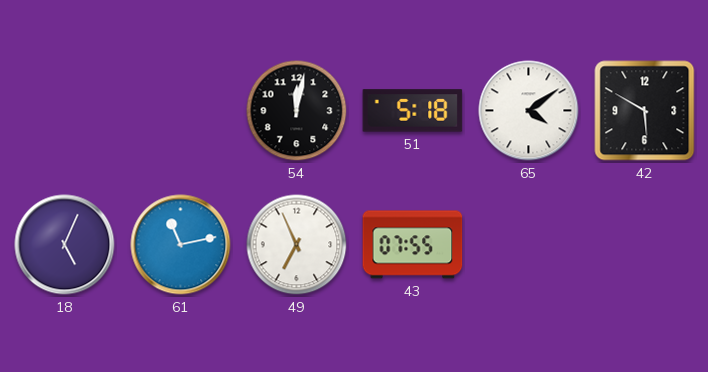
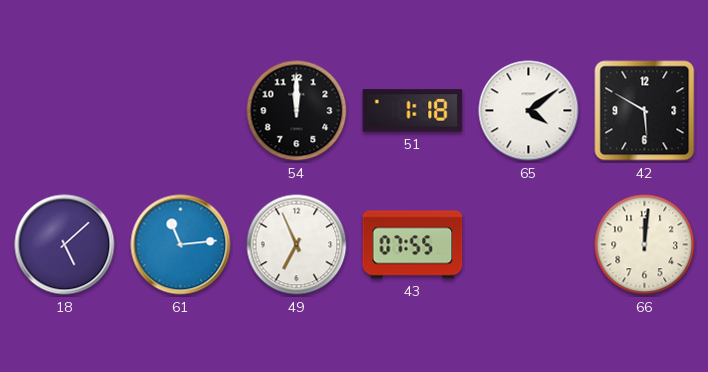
54: 12:02 -> 12:00 (297, 111)
51: 5:18 -> 1:18 (413, 111)
18: 5:04 -> 5:08 (65, 245)
61: 11:13 -> 11:14 (181, 245)
66: none -> 12:01 (645, 245)
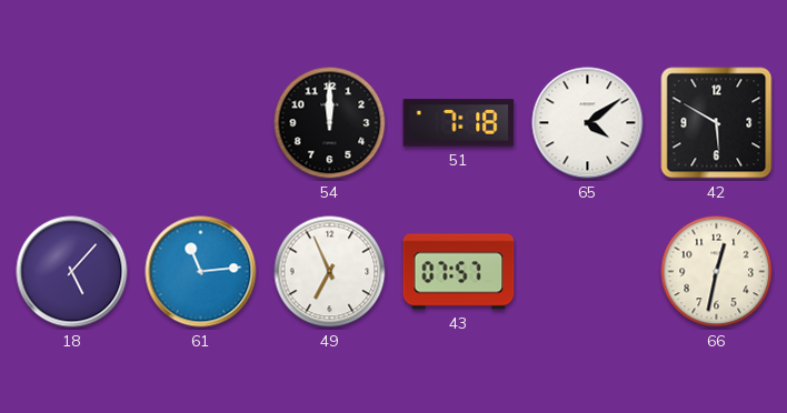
51: 1:18 -> 7:18 (459, 123)
18: 5:08 -> 5:07 (72, 272)
43: 07:55 -> 07:57 (459, 272)
66: 12:01 -> 12:32 (717, 272)
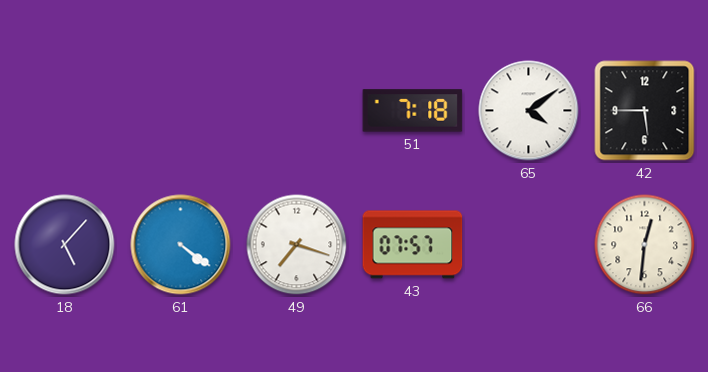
54: 12:00 -> none (330, 123)
42: 5:50 -> 5:45 (645, 111)
61: 11:14 -> 4:21 (181, 245)
49: 6:56 -> 7:18 (297, 245)
66: 12:32 -> 12:31 (645, 245)
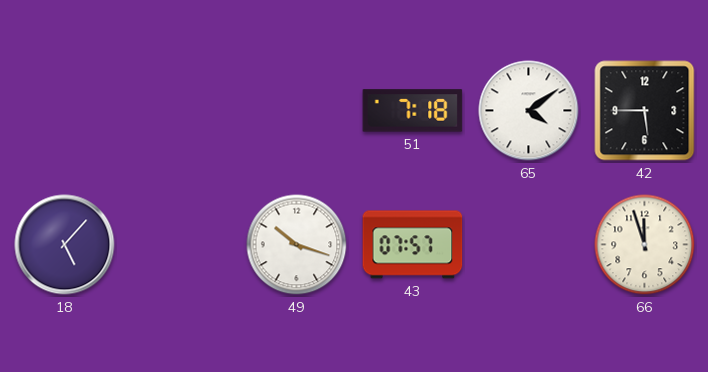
61: 4:21 -> none (181, 245)
49: 7:18 -> 10:18 (297, 245)
66: 12:31 -> 11:57 (645, 245)
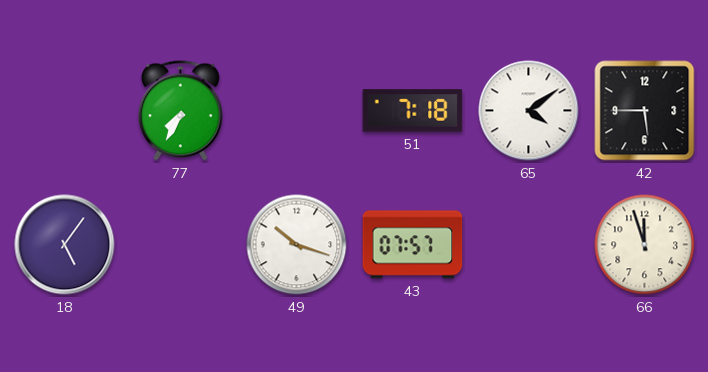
77: none -> 7:35 (180, 111)
18: 5:07 -> 5:06 (65, 245)
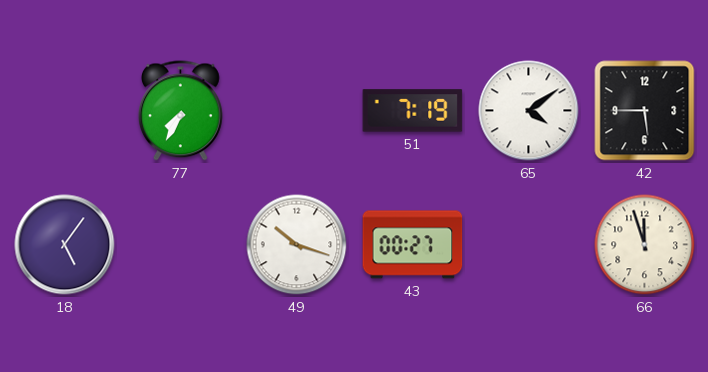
51: 7:18 -> 7:19 (413, 111)
43: 07:57 -> 00:27 (413, 245)
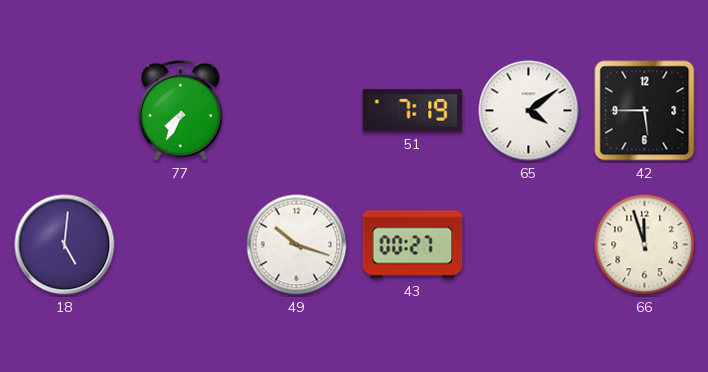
18: 5:06 -> 5:01 (65, 245)
